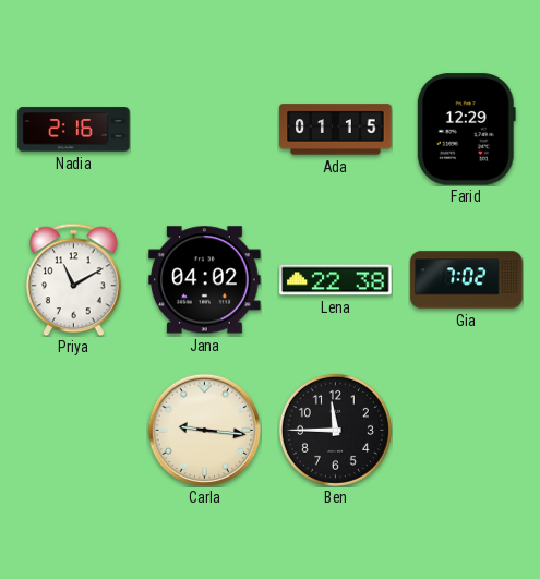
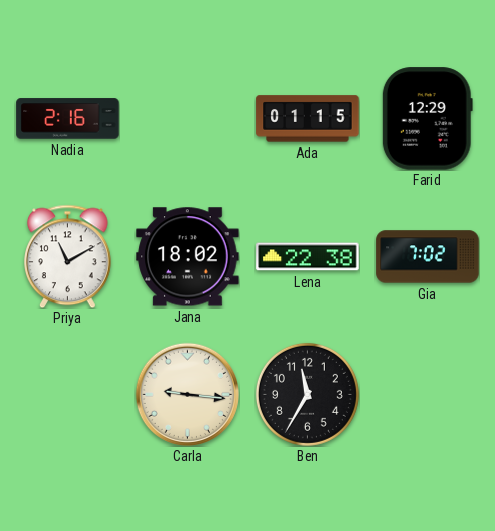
Jana: 04:02 -> 18:02 (188, 257)
Ben: 11:45 -> 11:35 (307, 394)
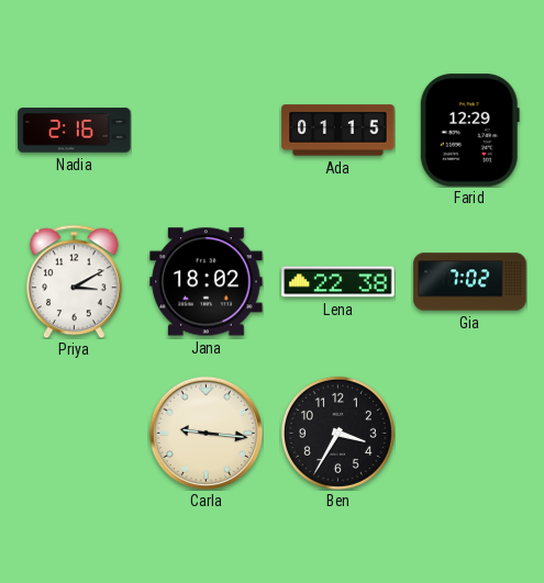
Priya: 11:10 -> 3:10 (75, 281)
Ben: 11:35 -> 3:35 (337, 433)
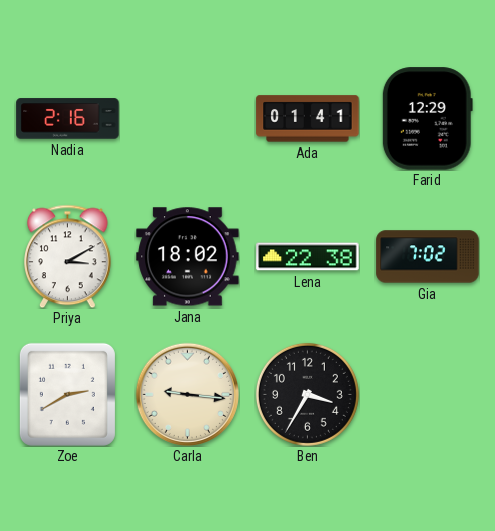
Ada: 01:15 -> 01:41 (308, 119)
Zoe: none -> 2:40 (67, 394)
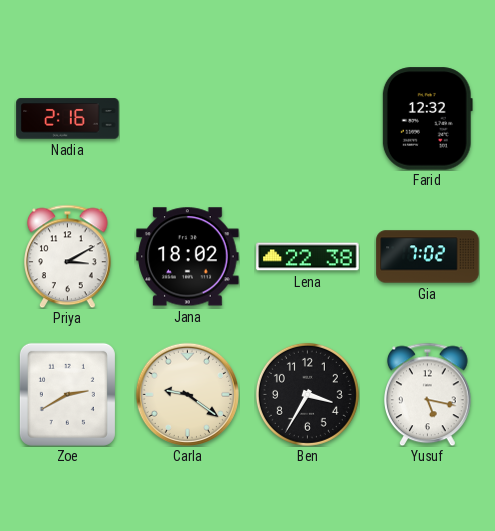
Ada: 01:41 -> none (308, 119)
Farid: 12:29 -> 12:32 (427, 119)
Carla: 9:16 -> 9:21 (187, 394)
Yusuf: none -> 5:17 (428, 394)
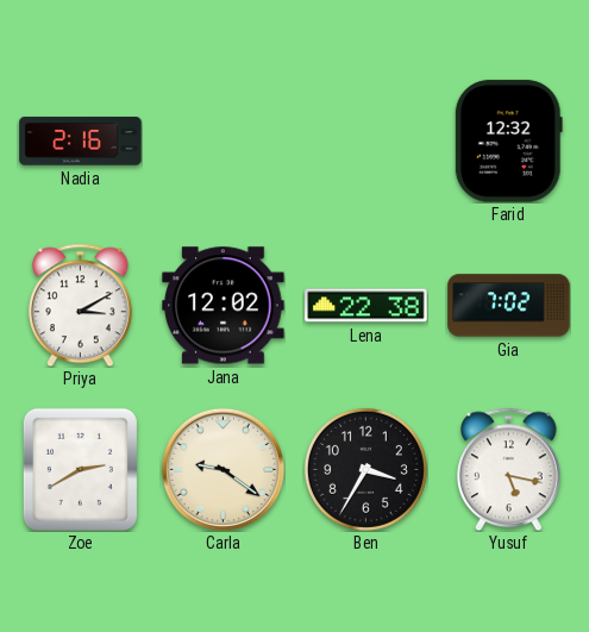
Jana: 18:02 -> 12:02 (224, 306)
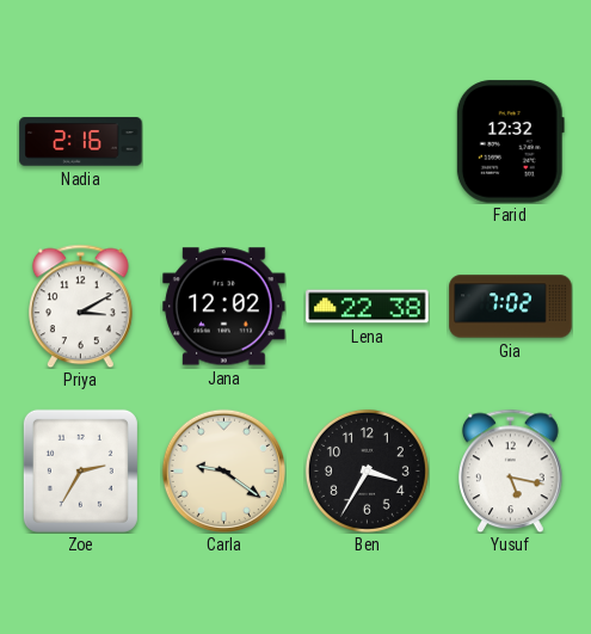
Zoe: 2:40 -> 2:35 (80, 470)
